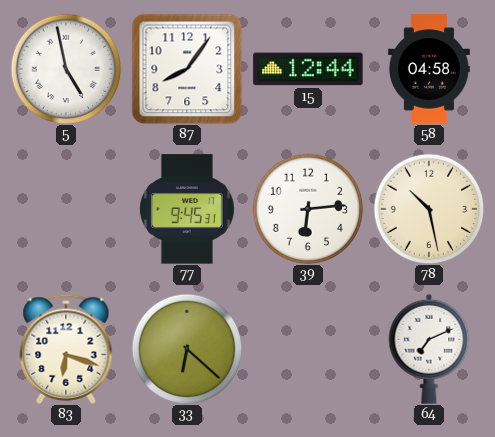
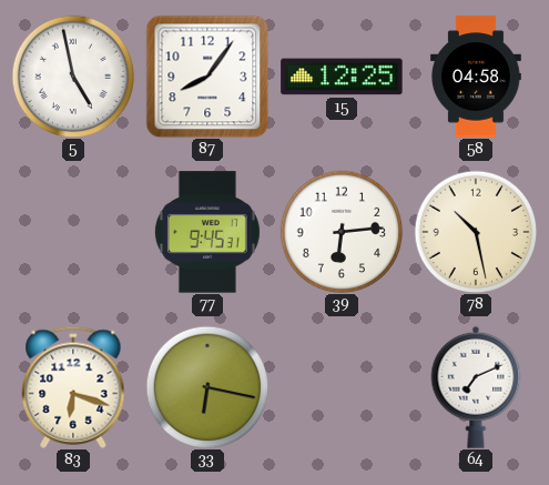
15: 12:44 -> 12:25 (342, 77)
33: 6:22 -> 6:17 (207, 387)
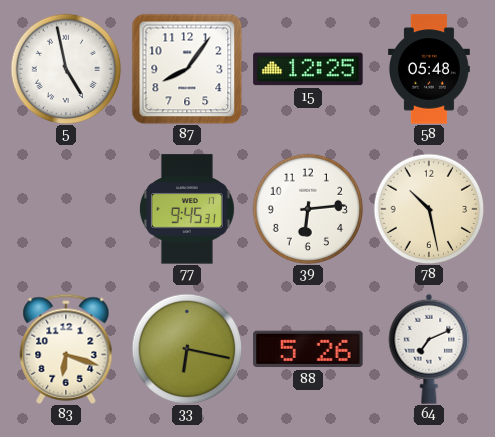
58: 04:58 -> 05:48 (429, 69)
88: none -> 5:26 (308, 349)
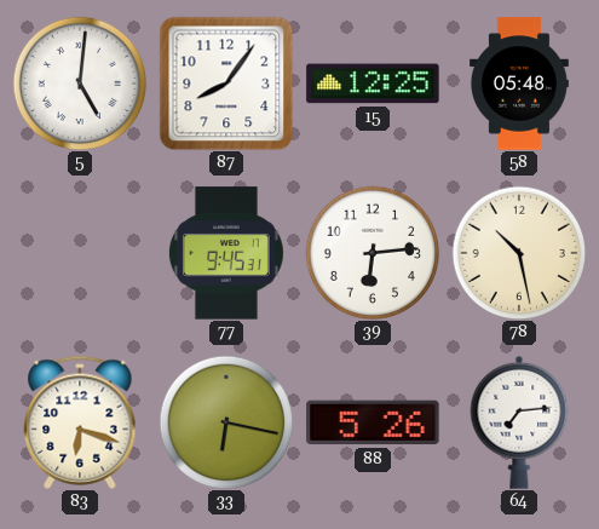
5: 4:58 -> 5:01 (80, 84)
64: 7:11 -> 7:14 (519, 422)
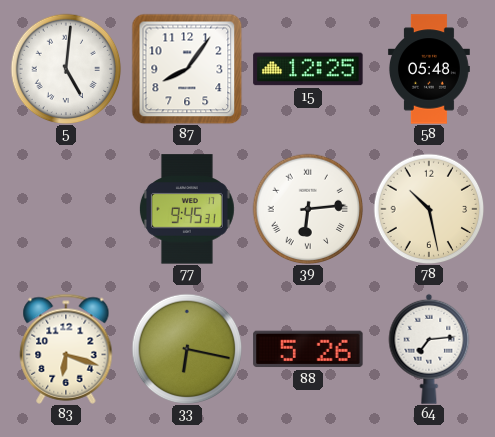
39 numerals: Arabic -> Roman (308, 209)
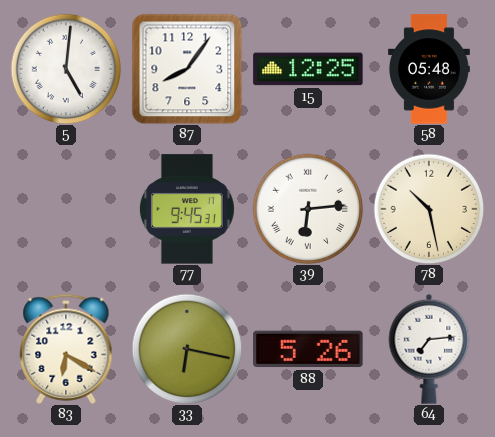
83: 6:18 -> 6:20 (66, 349)
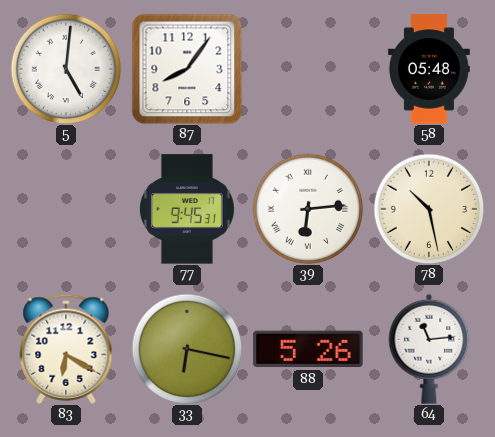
15: 12:25 -> none (308, 69)
64: 7:14 -> 11:14 (429, 349)
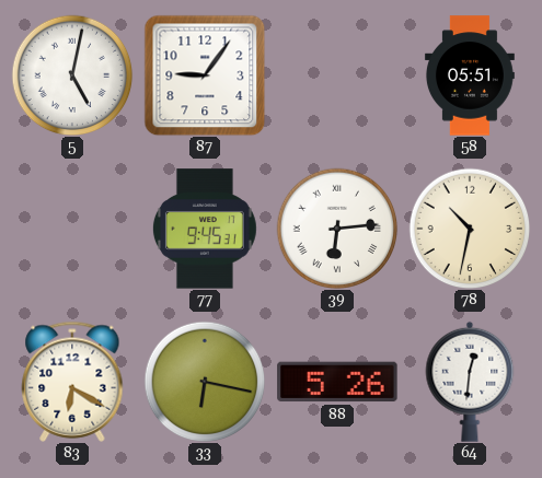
5: 5:01 -> 5:02 (72, 75)
87: 8:06 -> 9:06 (205, 75)
58: 05:48 -> 05:51 (470, 75)
78: 10:28 -> 10:32 (470, 229)
64: 11:14 -> 12:31 (470, 382)
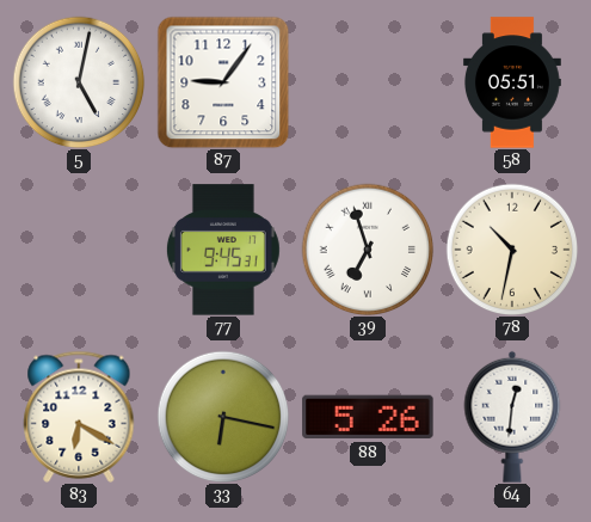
39: 6:14 -> 6:57 (368, 250)
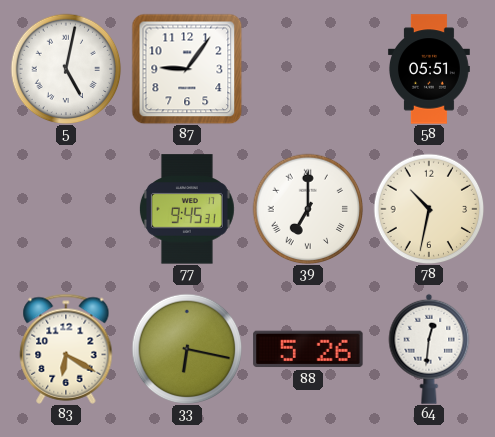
39: 6:57 -> 7:00 (308, 209)
